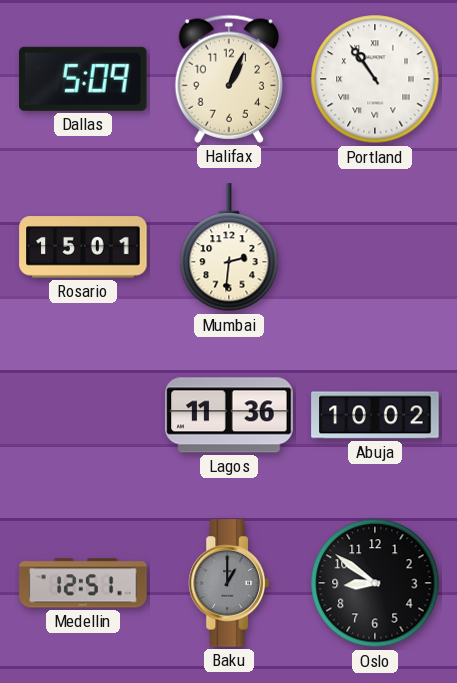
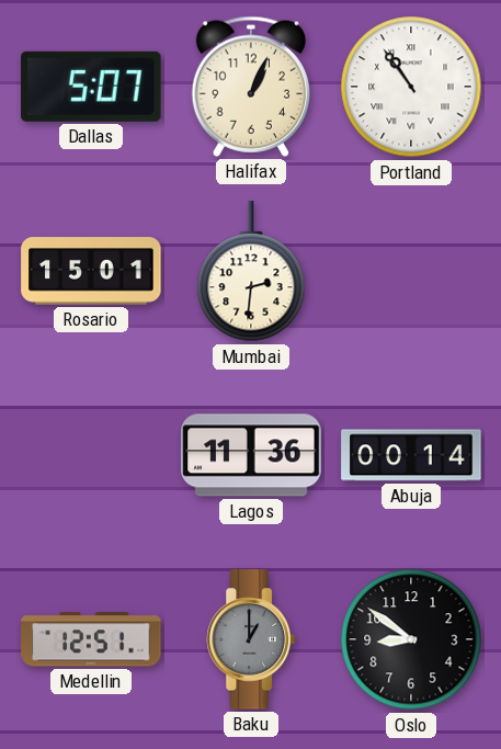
Dallas: 5:09 -> 5:07 (91, 87)
Abuja: 10:02 -> 00:14 (411, 455)
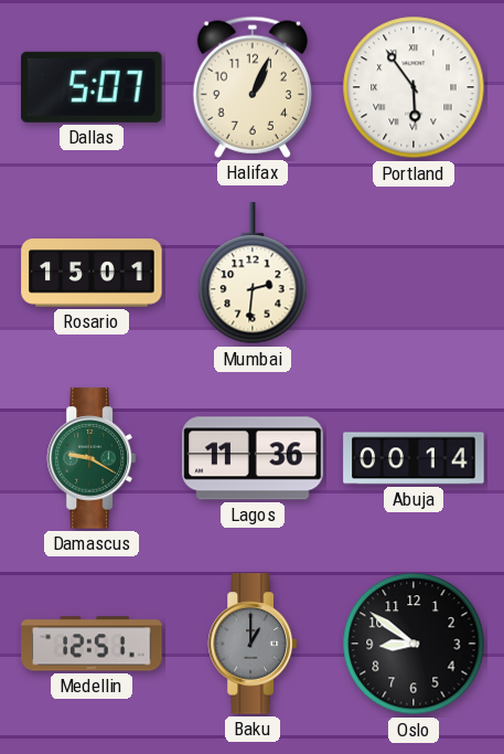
Portland: 10:54 -> 5:54 (414, 87)
Damascus: none -> 9:20 (92, 458)
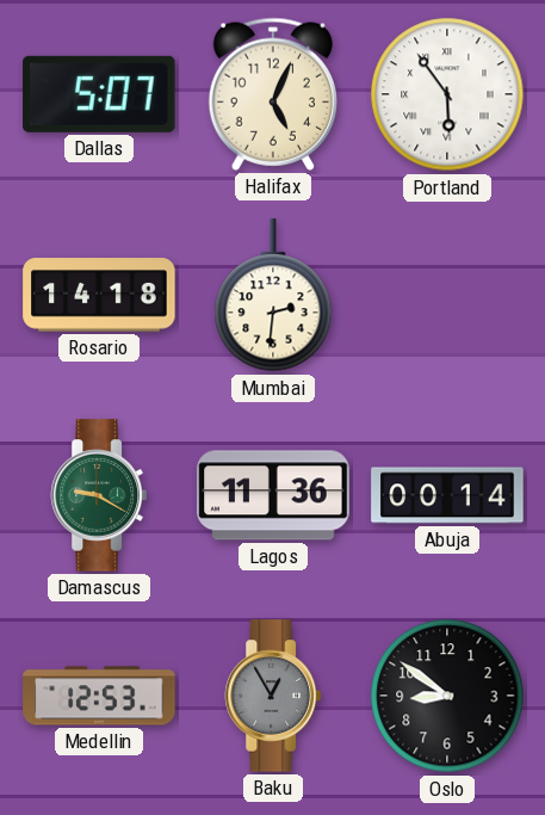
Halifax: 1:04 -> 5:04 (273, 94)
Rosario: 15:01 -> 14:18 (99, 295)
Medellin: 12:51 -> 12:53 (99, 696)
Baku: 1:00 -> 12:55 (273, 696)
